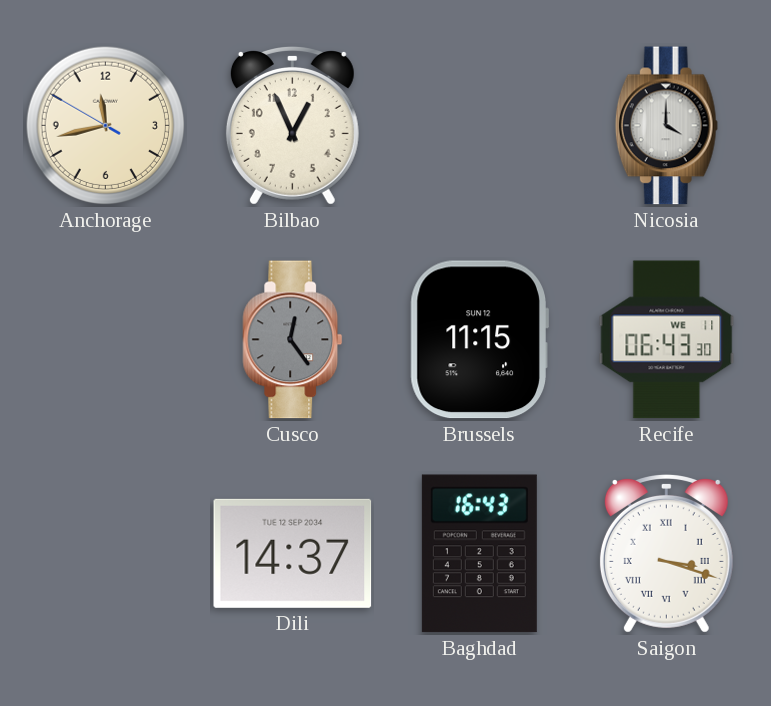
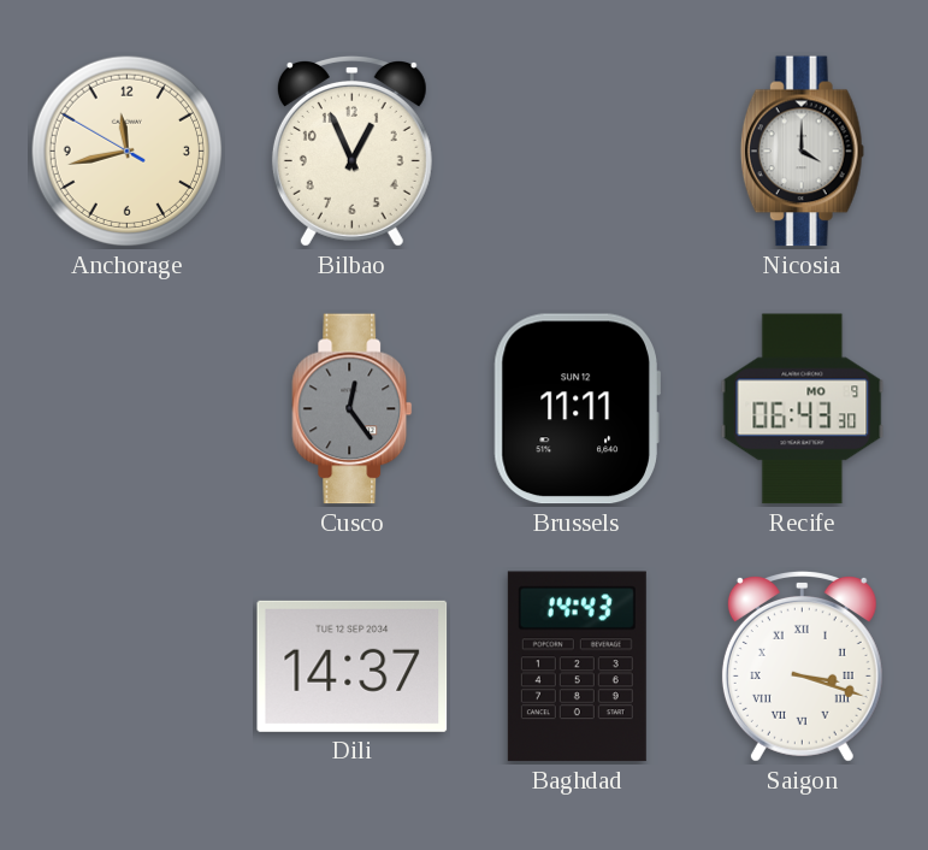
Brussels: 11:15 -> 11:11 (577, 409)
Recife date: WE 11 -> MO 9 (803, 409)
Baghdad: 16:43 -> 14:43 (577, 667)
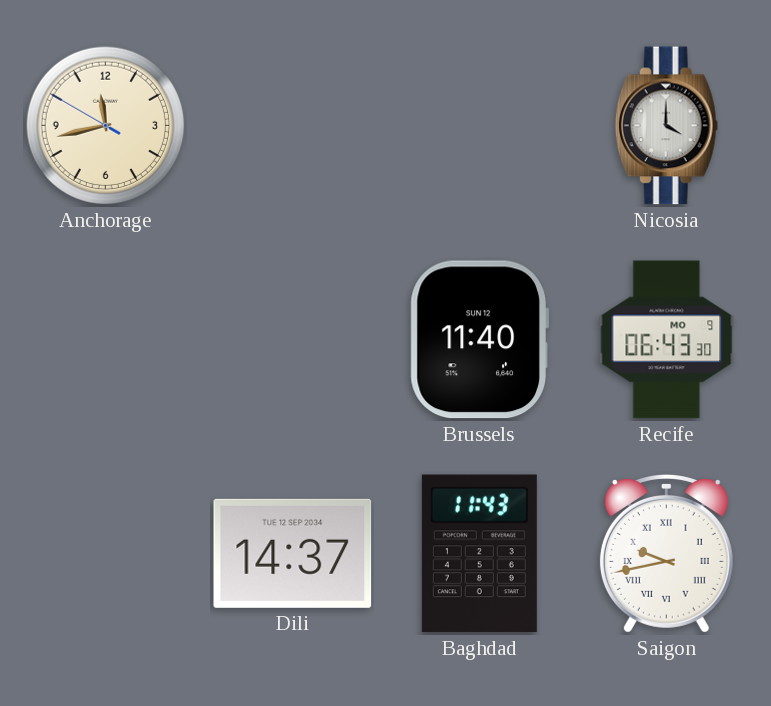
Bilbao: 12:56 -> none (351, 152)
Cusco: 12:24 -> none (353, 409)
Brussels: 11:11 -> 11:40 (479, 340)
Baghdad: 14:43 -> 11:43 (479, 554)
Saigon: 3:18 -> 9:43 (666, 554)
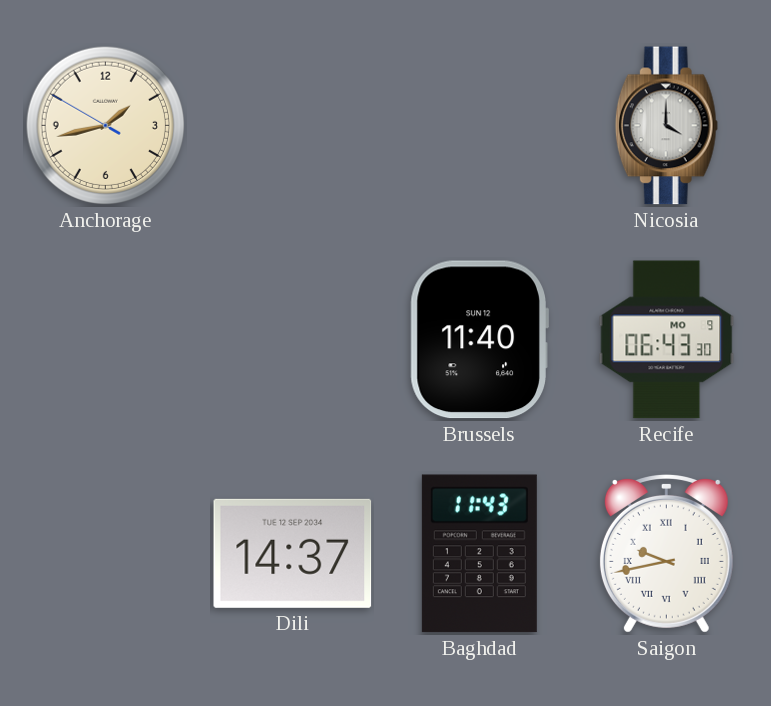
Anchorage: 11:42 -> 1:42 (106, 126)
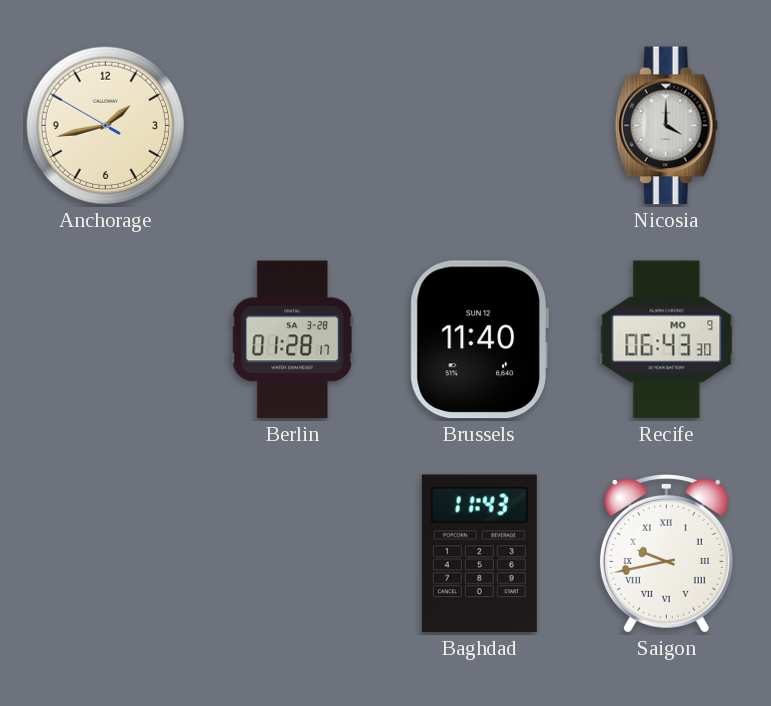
Berlin: none -> 01:28 (292, 340)
Dili: 14:37 -> none (293, 553)
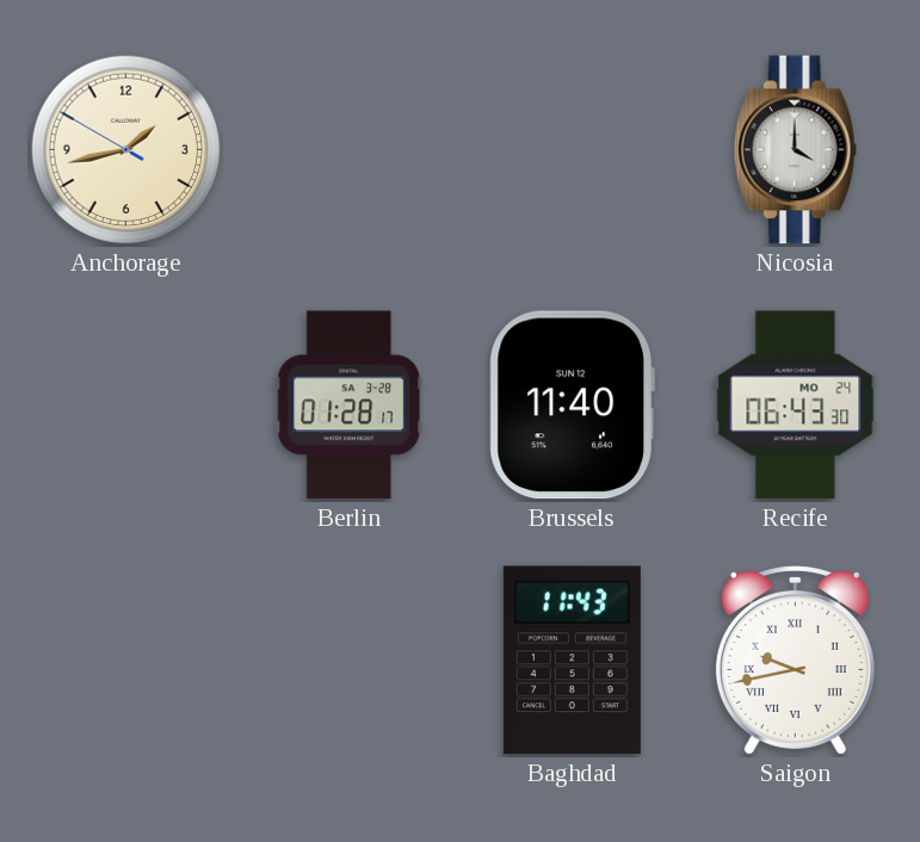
Recife date: MO 9 -> MO 24 (796, 405)
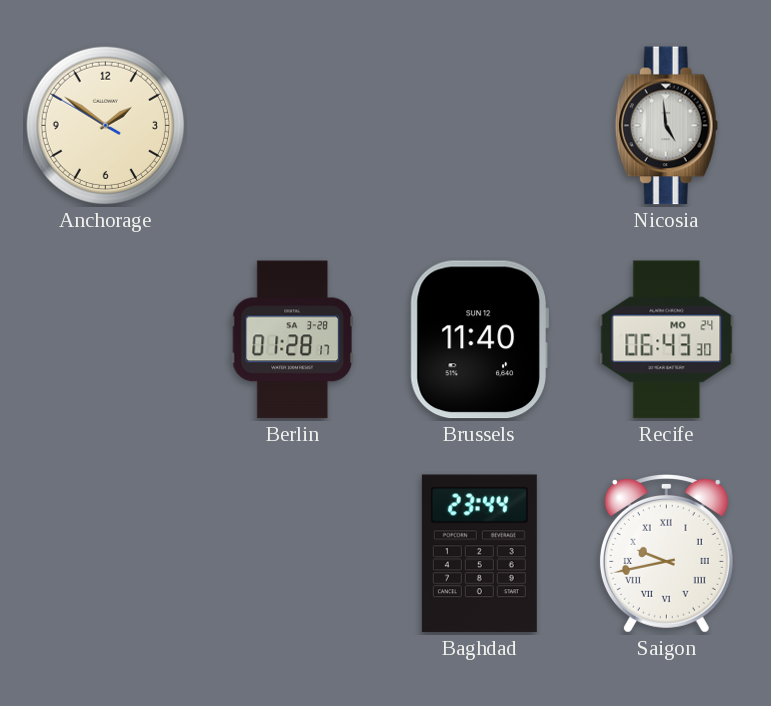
Anchorage: 1:42 -> 1:50 (106, 126)
Nicosia: 4:00 -> 4:59 (666, 126)
Baghdad: 11:43 -> 23:44 (479, 554)
